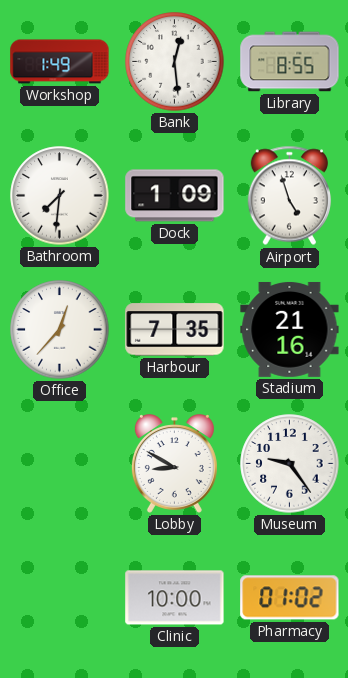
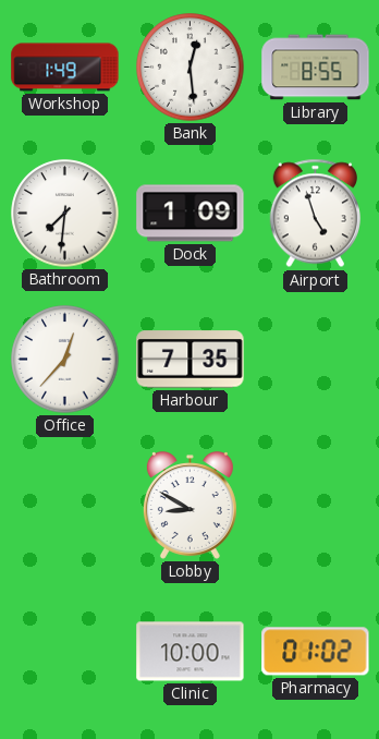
Stadium: 21:16 -> none (290, 329)
Museum: 9:24 -> none (290, 464)
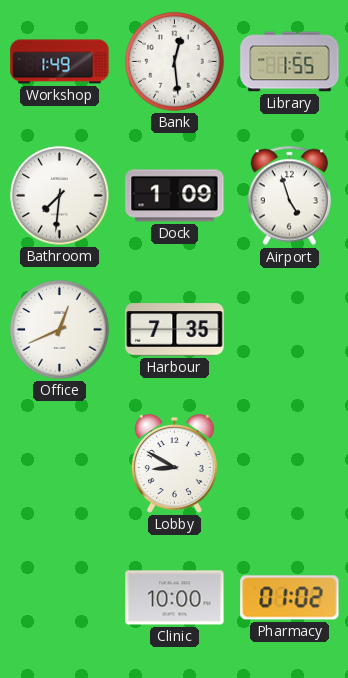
Library: 8:55 -> 1:55 (290, 62)
Office: 12:37 -> 12:41 (60, 330)
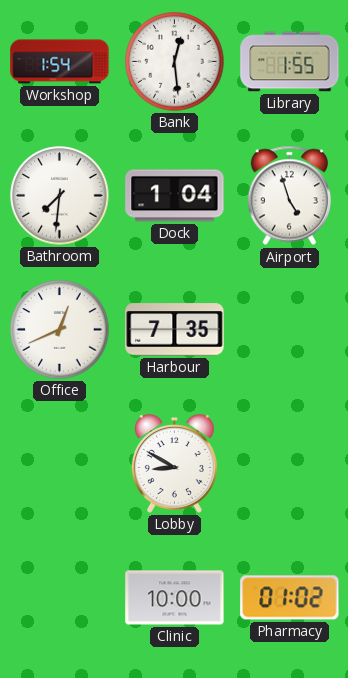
Workshop: 1:49 -> 1:54 (60, 62)
Dock: 1:09 -> 1:04 (175, 196)
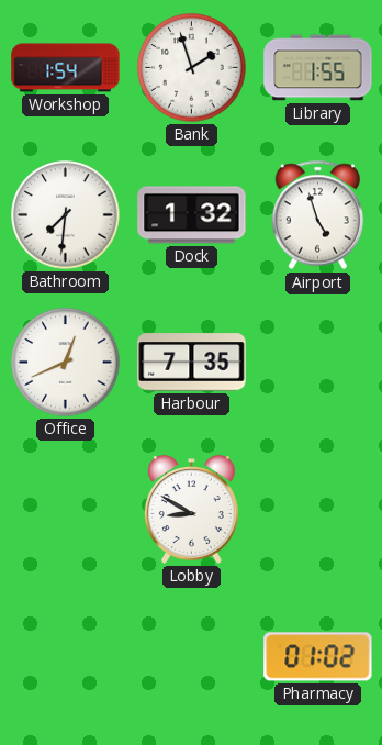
Bank: 12:29 -> 1:57 (192, 68)
Dock: 1:04 -> 1:32 (192, 215)
Clinic: 10:00 -> none (175, 598)
